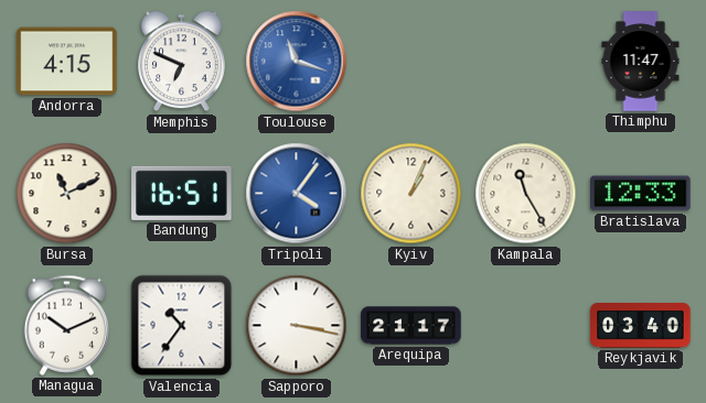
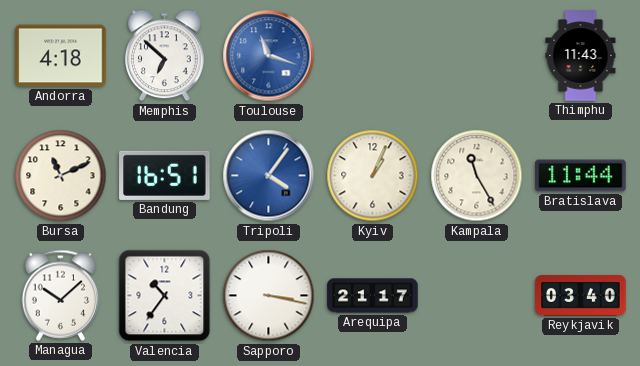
Andorra: 4:15 -> 4:18 (61, 56)
Memphis: 6:49 -> 6:52 (165, 56)
Thimphu: 11:47 -> 11:43 (581, 56)
Bratislava: 12:33 -> 11:44 (581, 176)
Managua: 10:11 -> 10:08 (61, 295)
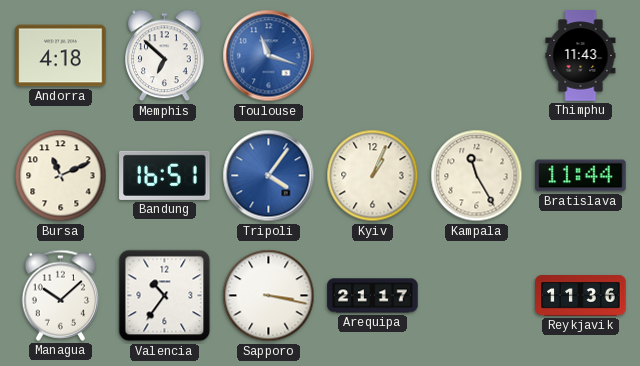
Reykjavik: 03:40 -> 11:36 (581, 296)
